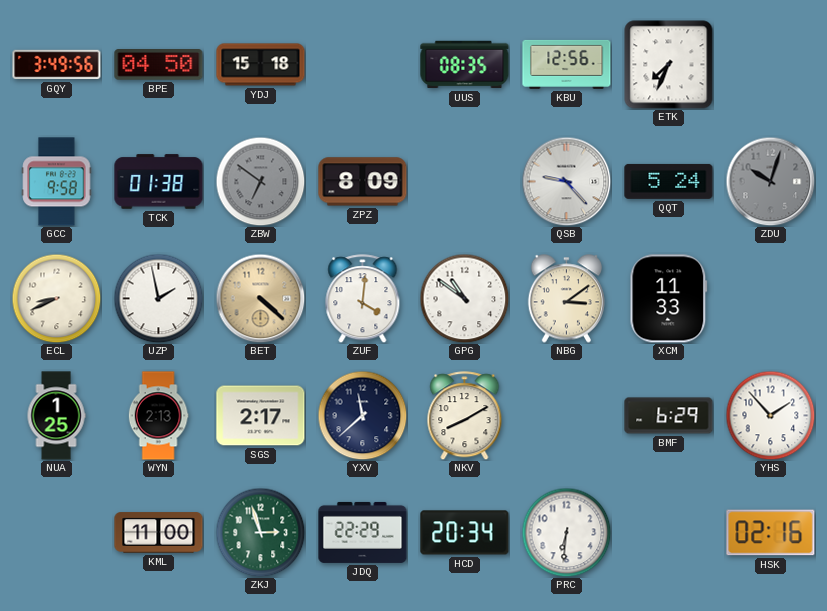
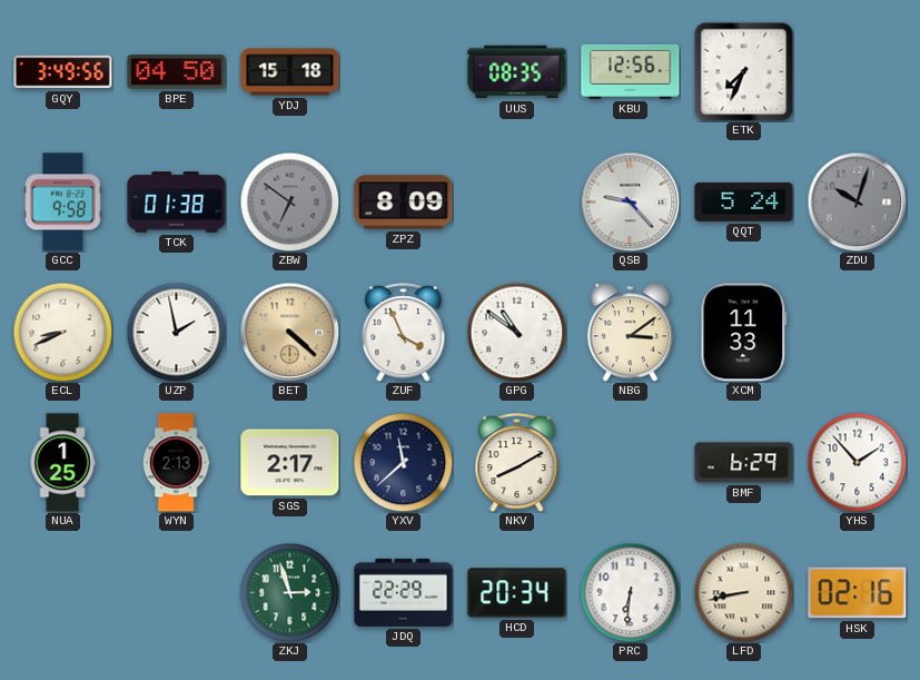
ZUF: 4:01 -> 3:56 (404, 333)
KML: 11:00 -> none (159, 533)
LFD: none -> 8:43 (743, 592)
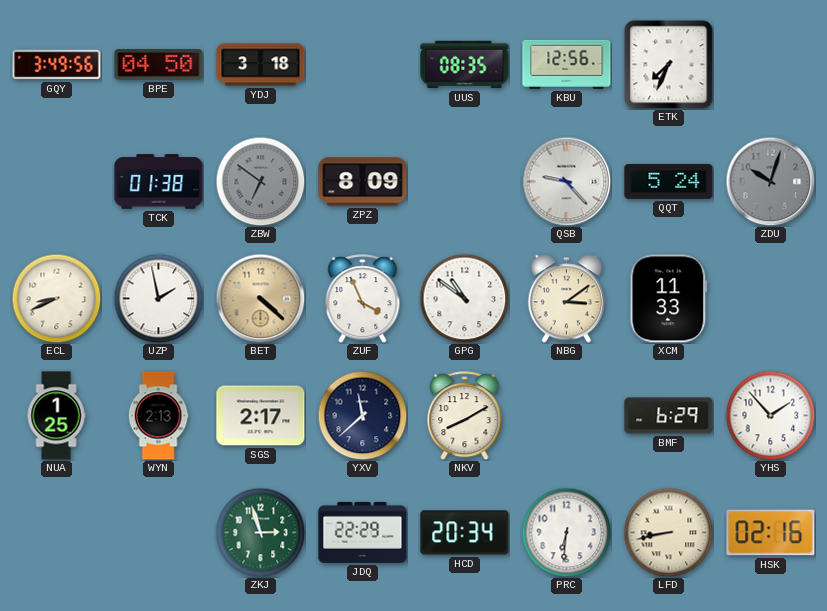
YDJ: 15:18 -> 3:18 (261, 65)
GCC: 9:58 -> none (63, 203)
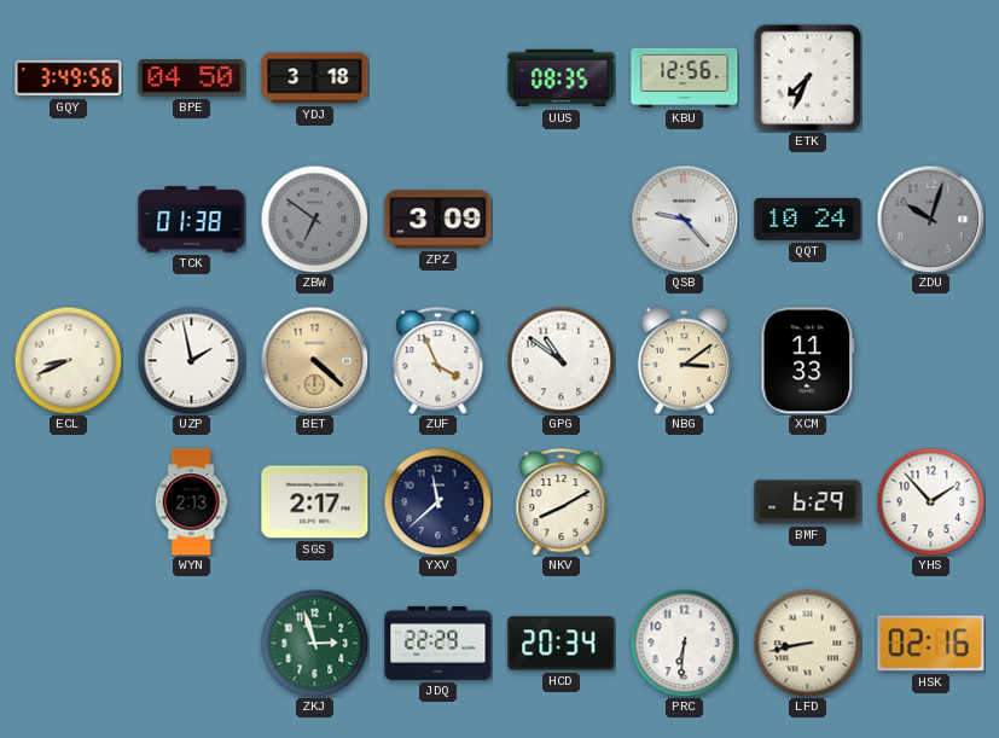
ZPZ: 8:09 -> 3:09 (438, 220)
QQT: 5:24 -> 10:24 (808, 219)
NUA: 1:25 -> none (56, 416)
